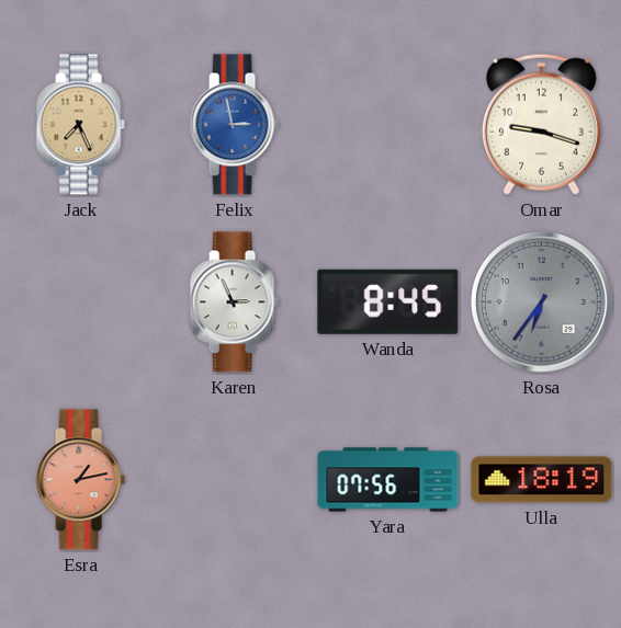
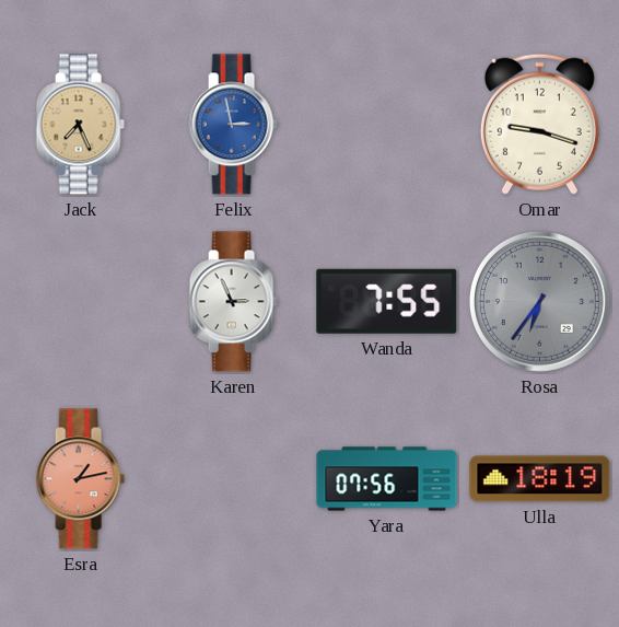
Wanda: 8:45 -> 7:55 (387, 301)
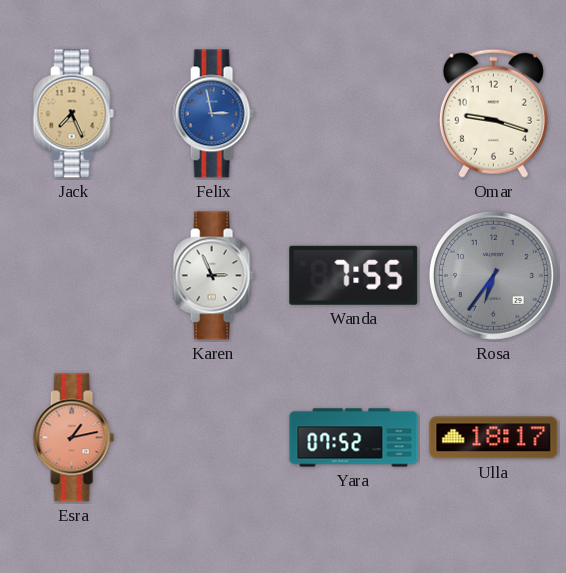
Yara: 07:56 -> 07:52 (354, 438)
Ulla: 18:19 -> 18:17 (494, 438)
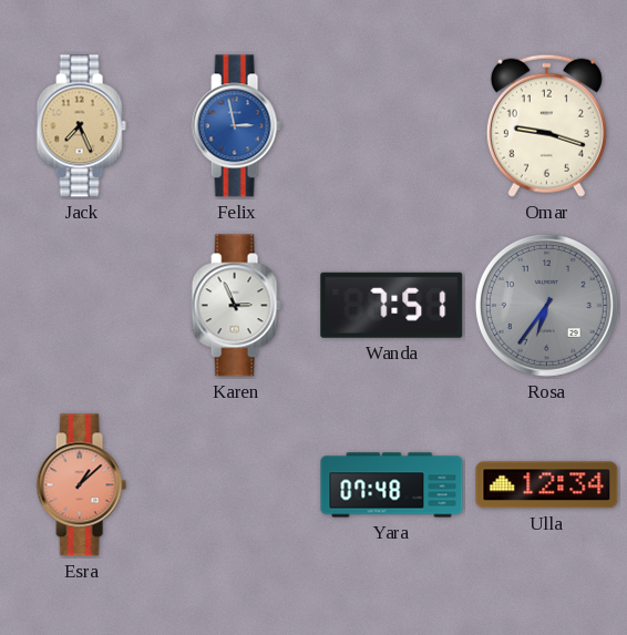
Wanda: 7:55 -> 7:51 (392, 305)
Esra: 1:13 -> 1:08 (81, 485)
Yara: 07:52 -> 07:48 (392, 485)
Ulla: 18:17 -> 12:34 (547, 485)
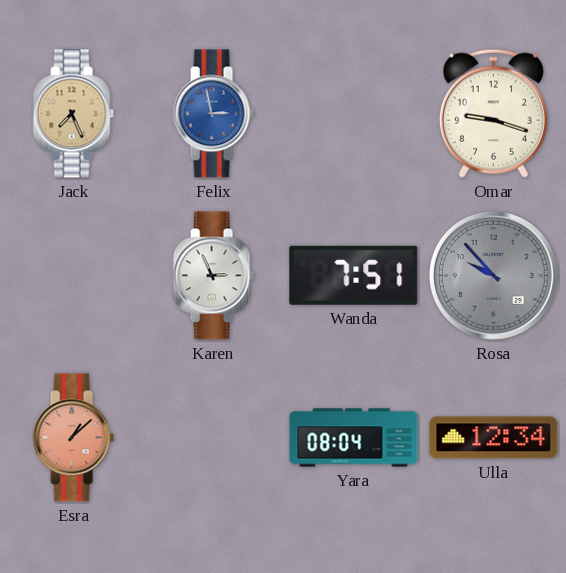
Rosa: 6:36 -> 9:53 (493, 275)
Yara: 07:48 -> 08:04 (354, 438)
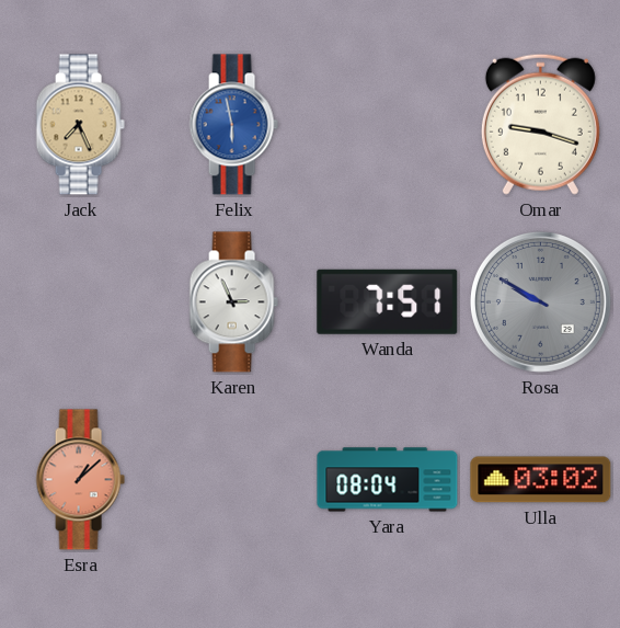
Felix: 2:58 -> 5:58 (233, 125)
Rosa: 9:53 -> 9:50 (540, 301)
Ulla: 12:34 -> 03:02 (541, 480)
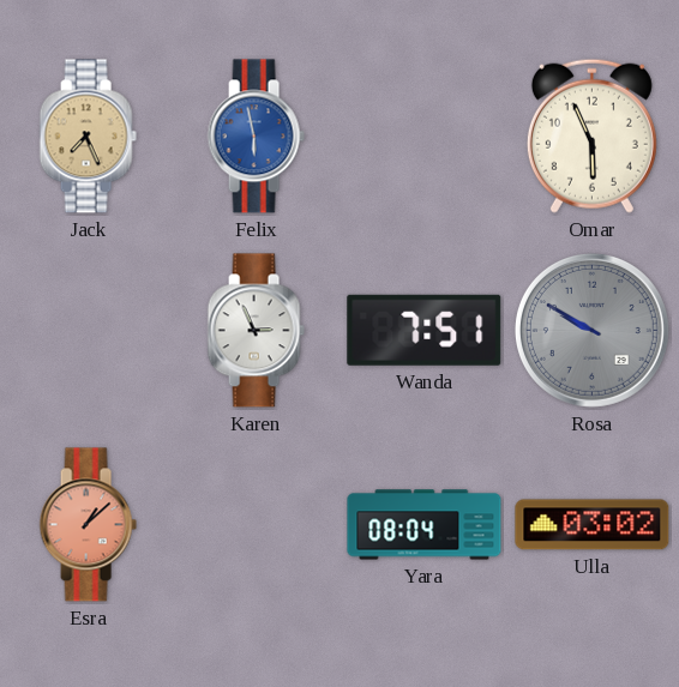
Omar: 9:18 -> 5:56 (591, 135)
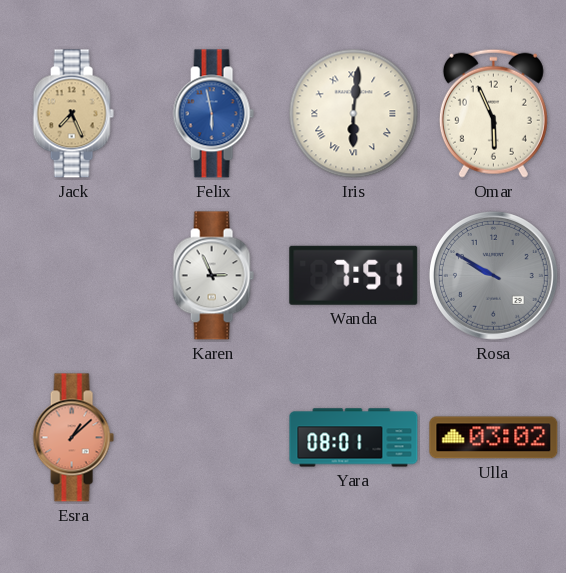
Iris: none -> 6:01 (354, 114)
Yara: 08:04 -> 08:01 (354, 438)
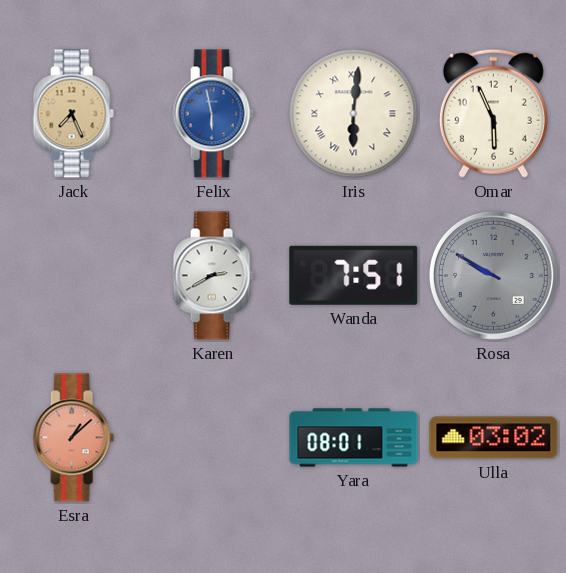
Karen: 2:56 -> 2:40 (213, 276)
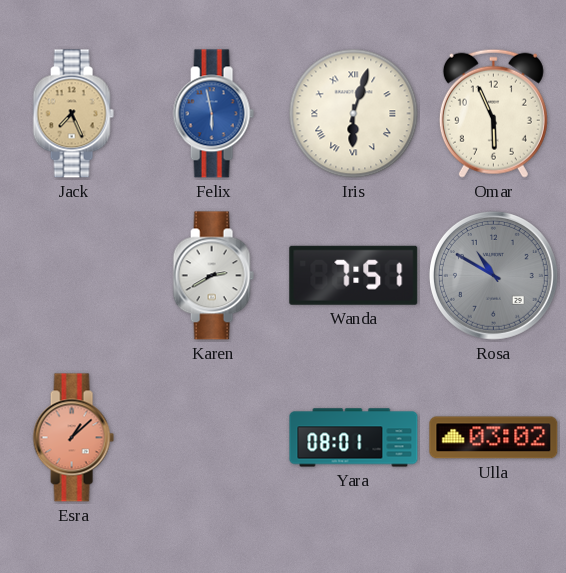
Iris: 6:01 -> 6:03 (354, 114)
Rosa: 9:50 -> 10:50 (493, 275)
